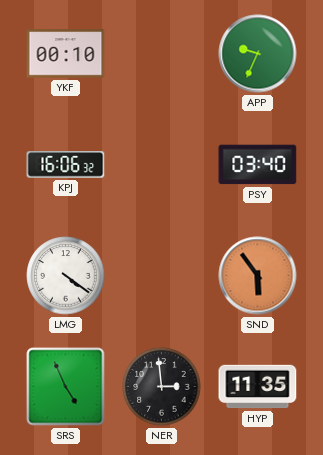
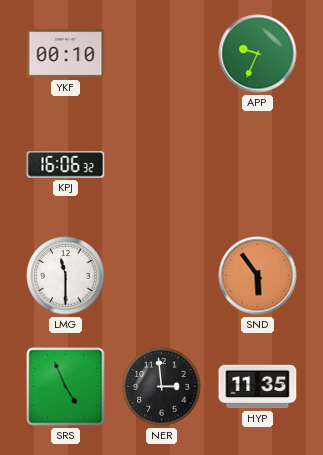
PSY: 03:40 -> none (258, 165)
LMG: 4:21 -> 11:30 (66, 276)
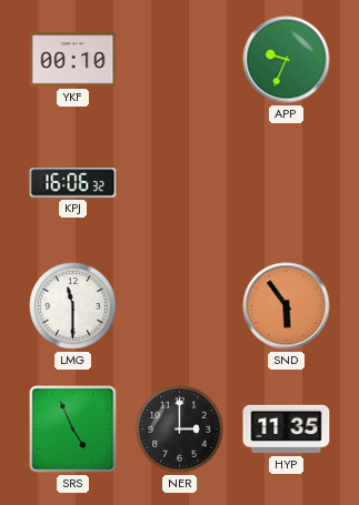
NER: 2:59 -> 3:00 (180, 430)
